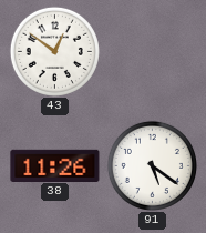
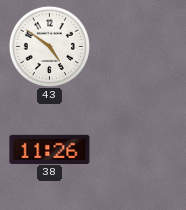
43: 12:51 -> 4:51 (49, 46)
91: 5:21 -> none (152, 165)
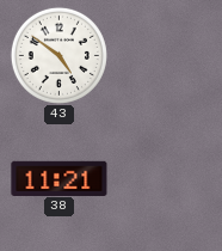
38: 11:26 -> 11:21 (60, 178)
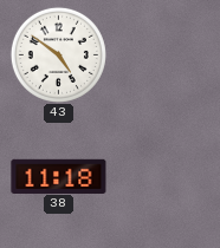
38: 11:21 -> 11:18 (59, 176)
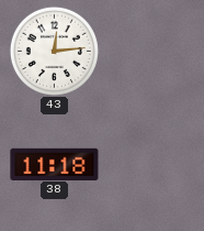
43: 4:51 -> 12:14 (54, 51)
